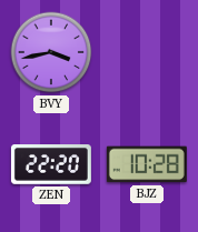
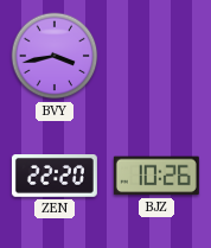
BJZ: 10:28 -> 10:26 (156, 176)
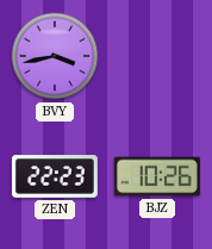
ZEN: 22:20 -> 22:23 (55, 178)
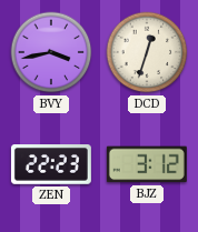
DCD: none -> 12:33 (147, 52)
BJZ: 10:26 -> 3:12 (147, 164)
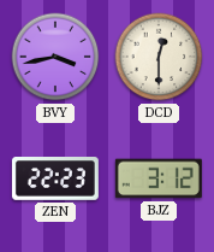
DCD: 12:33 -> 12:30 (159, 57)
